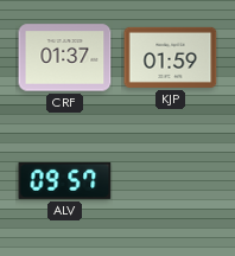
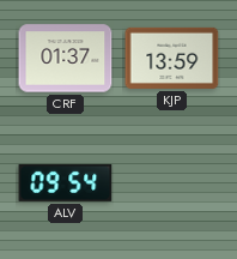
KJP: 01:59 -> 13:59 (172, 58)
ALV: 09:57 -> 09:54 (66, 182)
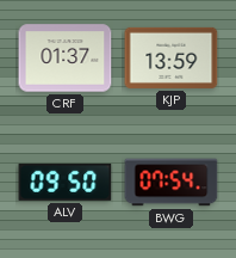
ALV: 09:54 -> 09:50 (66, 182)
BWG: none -> 07:54 (172, 183)
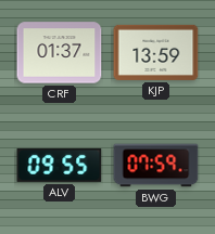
ALV: 09:50 -> 09:55 (60, 165)
BWG: 07:54 -> 07:59 (156, 166)
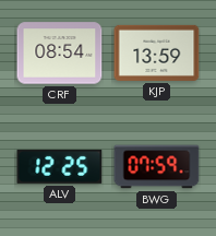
CRF: 01:37 -> 08:54 (60, 54)
ALV: 09:55 -> 12:25 (60, 166)
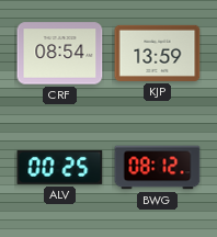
ALV: 12:25 -> 00:25 (60, 167)
BWG: 07:59 -> 08:12 (158, 168)
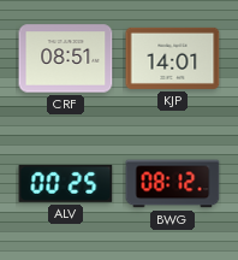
CRF: 08:54 -> 08:51 (66, 59)
KJP: 13:59 -> 14:01 (173, 58)
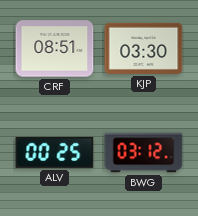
KJP: 14:01 -> 03:30 (144, 48)
BWG: 08:12 -> 03:12 (144, 153)
